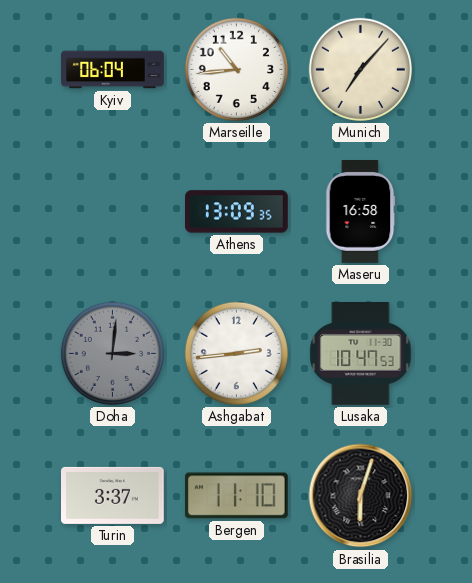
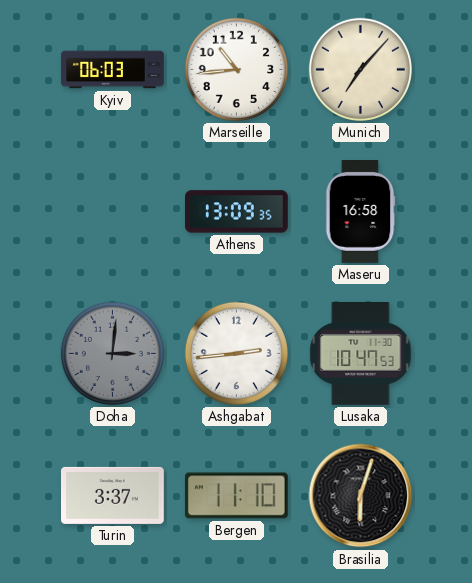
Kyiv: 06:04 -> 06:03 (113, 70)
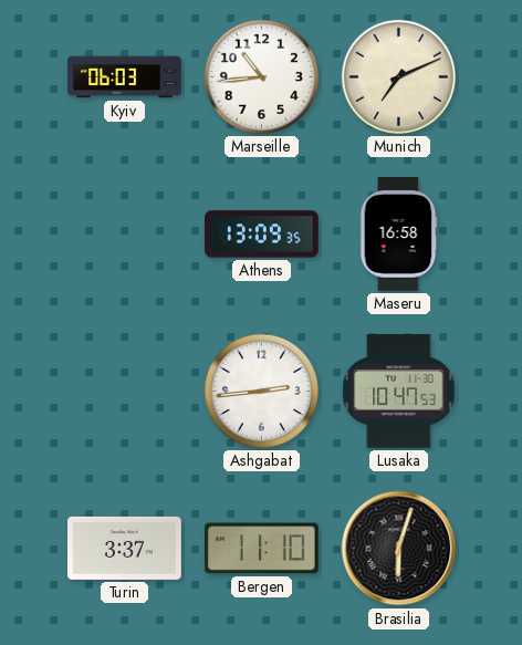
Munich: 7:07 -> 7:11 (398, 76)
Doha: 3:01 -> none (112, 353)
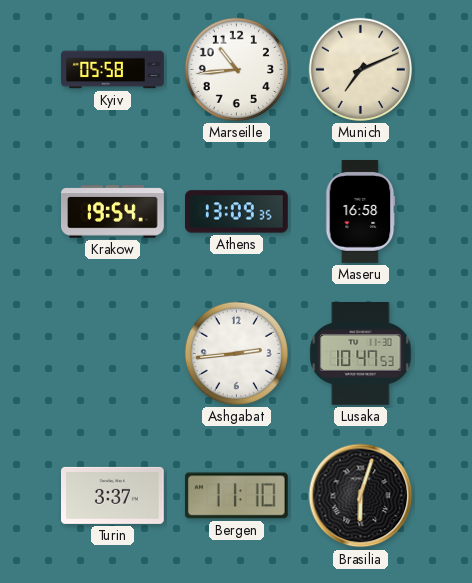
Kyiv: 06:03 -> 05:58 (113, 70)
Krakow: none -> 19:54 (113, 212)
